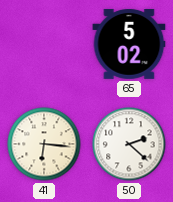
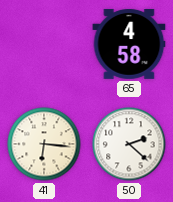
65: 5:02 -> 4:58 (129, 45)
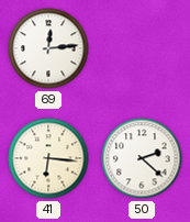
69: none -> 12:14 (48, 48)
65: 4:58 -> none (129, 45)
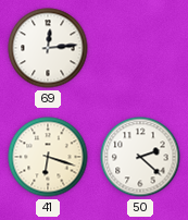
41: 6:16 -> 6:18 (48, 157)
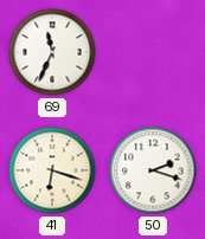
69: 12:14 -> 11:34 (52, 52)
50: 2:22 -> 2:18 (153, 170)
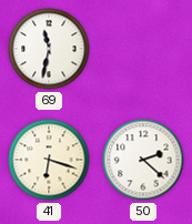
69: 11:34 -> 11:32 (49, 49)
50: 2:18 -> 2:22 (143, 160)
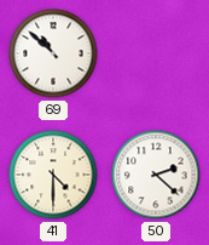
69: 11:32 -> 10:52 (53, 53)
41: 6:18 -> 4:30 (53, 175)
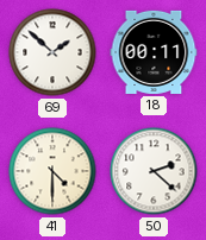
69: 10:52 -> 1:52 (52, 52)
18: none -> 00:11 (154, 52)
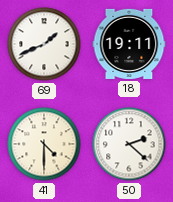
69: 1:52 -> 1:41 (44, 44)
18: 00:11 -> 19:11 (129, 44)
